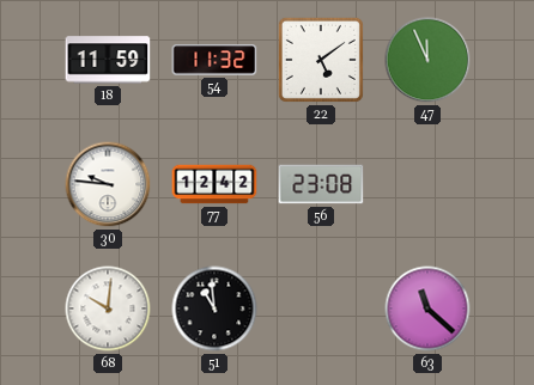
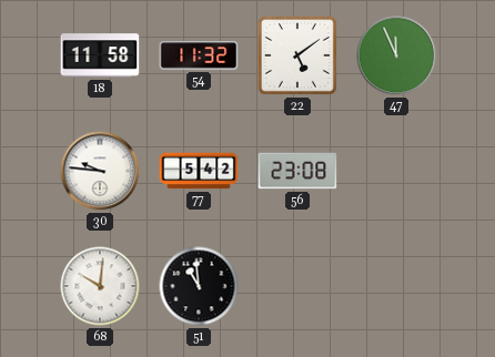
18: 11:59 -> 11:58 (100, 55)
77: 12:42 -> 5:42 (199, 171)
63: 11:22 -> none (427, 308)
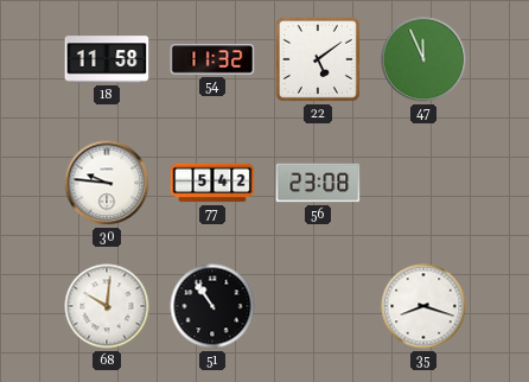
51: 10:59 -> 10:54 (212, 306)
35: none -> 8:18 (423, 306)
